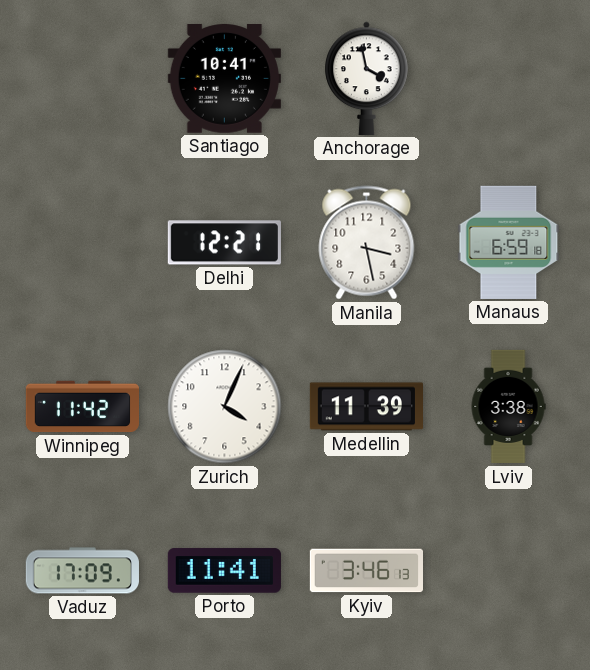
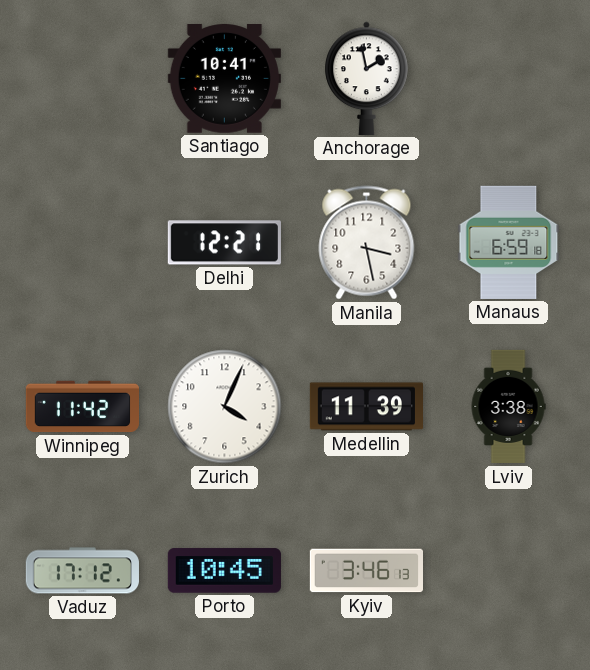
Anchorage: 3:58 -> 1:58 (367, 78)
Vaduz: 17:09 -> 17:12 (82, 571)
Porto: 11:41 -> 10:45 (224, 571)
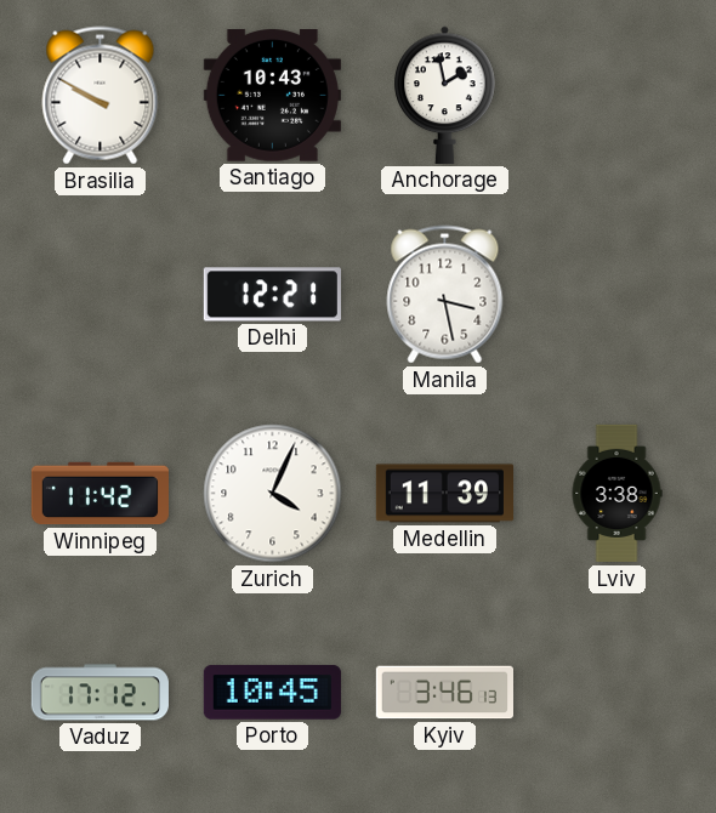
Brasilia: none -> 9:50 (101, 96)
Santiago: 10:41 -> 10:43 (272, 96)
Manaus: 6:59 -> none (509, 242)
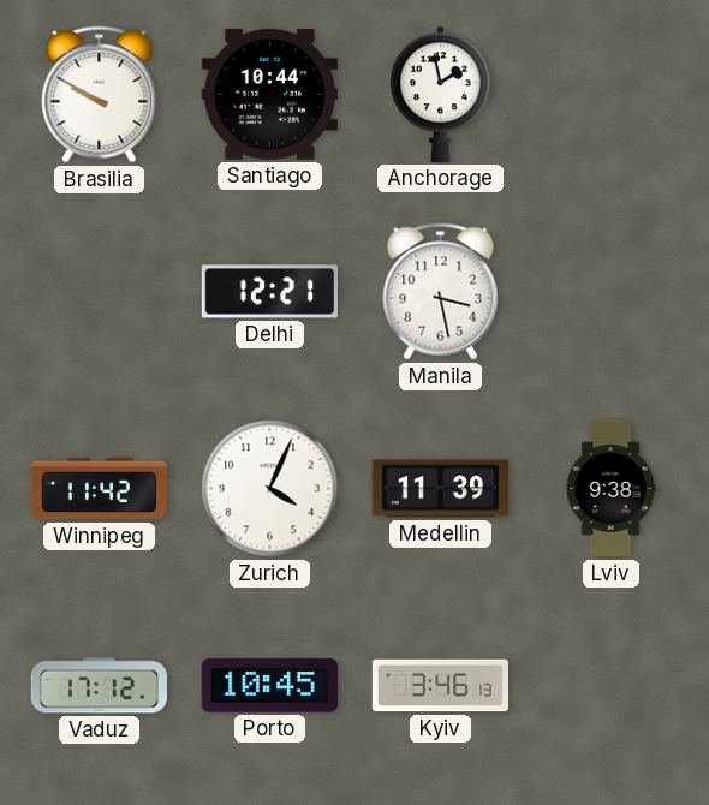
Santiago: 10:43 -> 10:44 (269, 95)
Lviv: 3:38 -> 9:38 (610, 489)
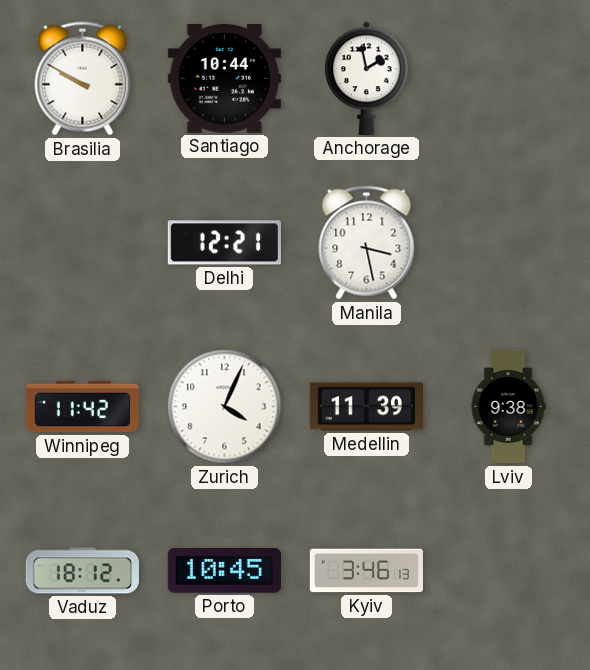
Vaduz: 17:12 -> 18:12 (82, 571)
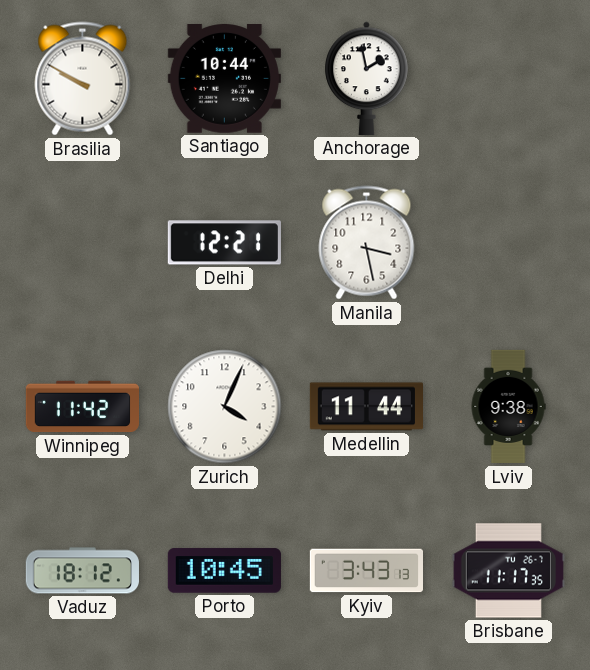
Medellin: 11:39 -> 11:44 (366, 407)
Kyiv: 3:46 -> 3:43 (366, 571)
Brisbane: none -> 11:17 (508, 571)
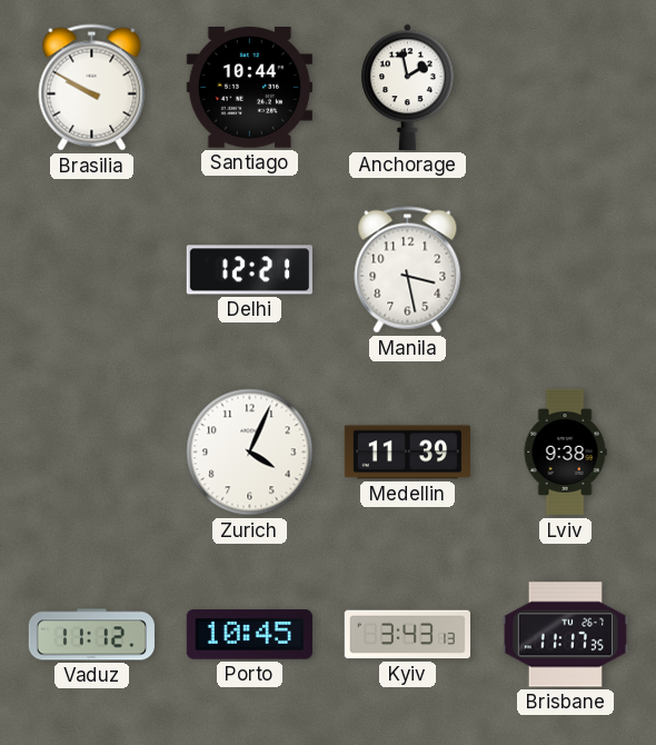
Winnipeg: 11:42 -> none (82, 407)
Medellin: 11:44 -> 11:39 (407, 453)
Vaduz: 18:12 -> 11:12 (91, 635)
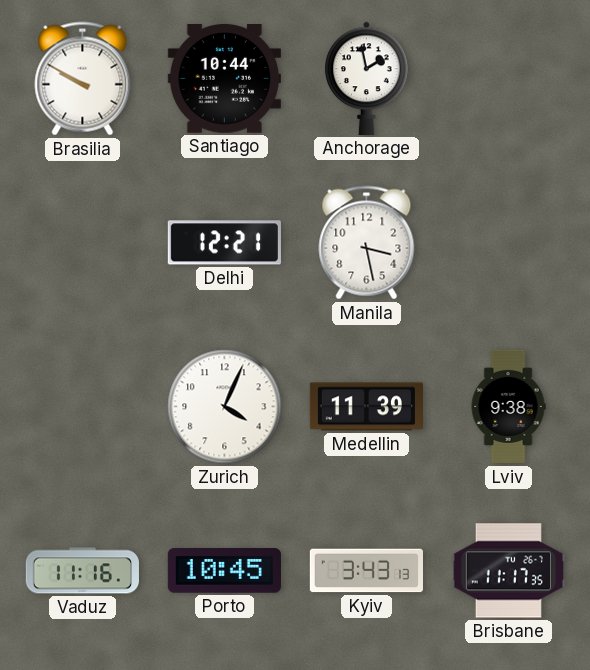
Vaduz: 11:12 -> 11:16 (82, 571)
